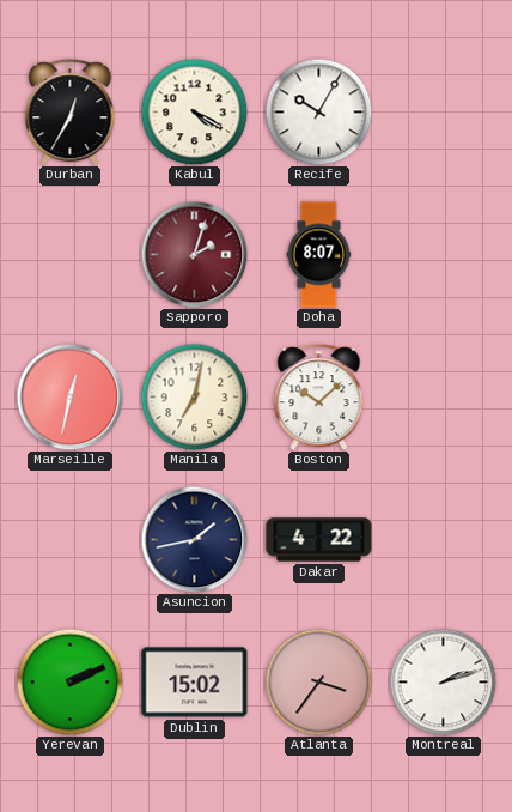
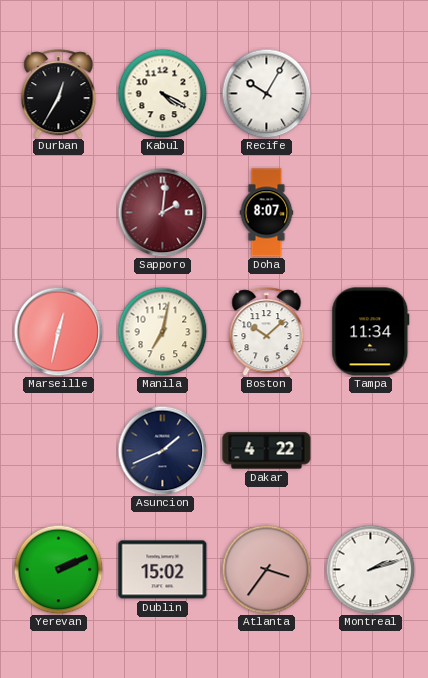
Sapporo: 2:03 -> 2:01 (162, 212)
Tampa: none -> 11:34 (371, 332)
Asuncion: 1:43 -> 1:41 (162, 450)
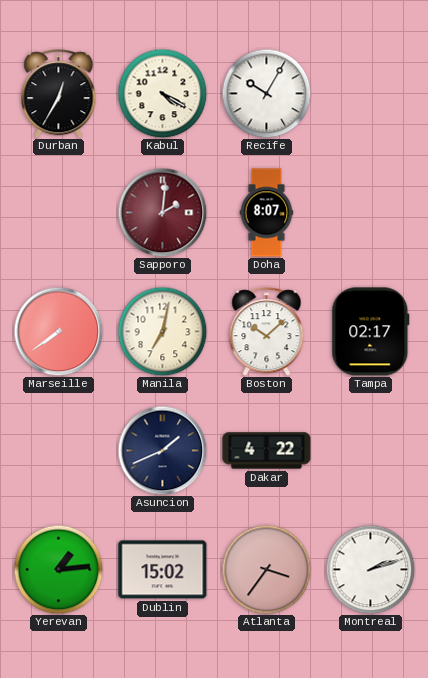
Marseille: 12:32 -> 7:39 (58, 331)
Tampa: 11:34 -> 02:17 (371, 332)
Yerevan: 2:11 -> 1:14 (58, 569)
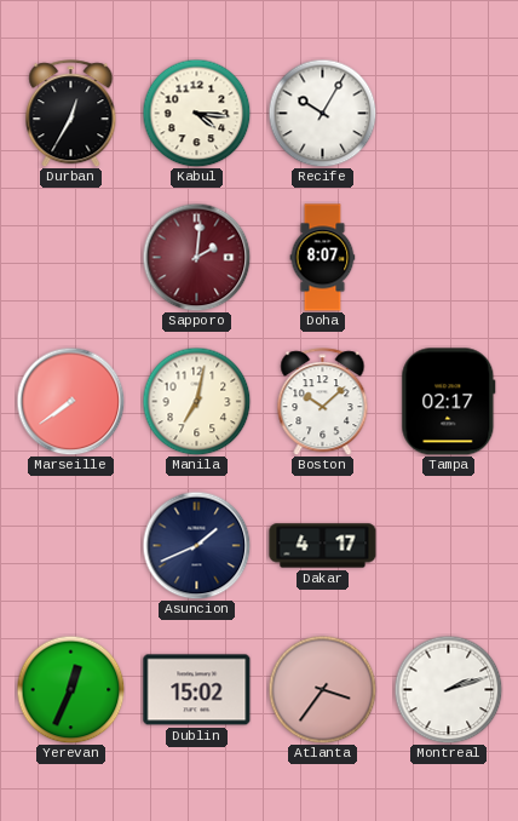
Kabul: 4:20 -> 4:16 (196, 113)
Dakar: 4:22 -> 4:17 (323, 546)
Yerevan: 1:14 -> 12:34 (70, 689)
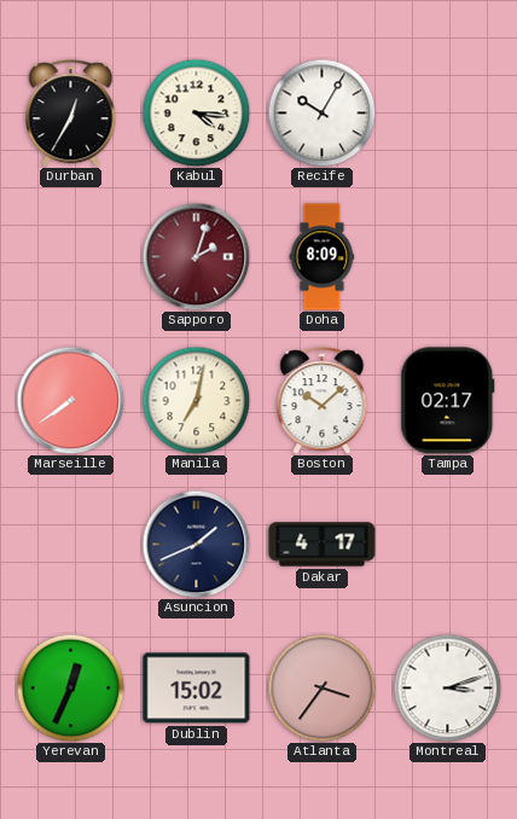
Sapporo: 2:01 -> 2:03 (196, 256)
Doha: 8:07 -> 8:09 (323, 257)
Montreal: 2:12 -> 3:12 (447, 687)
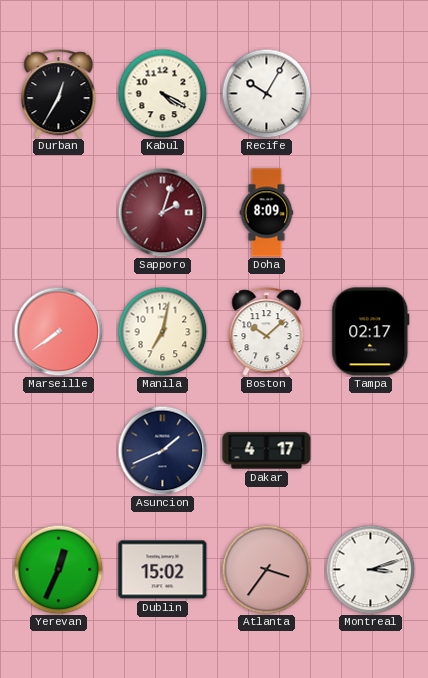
Kabul: 4:16 -> 4:20 (162, 93)
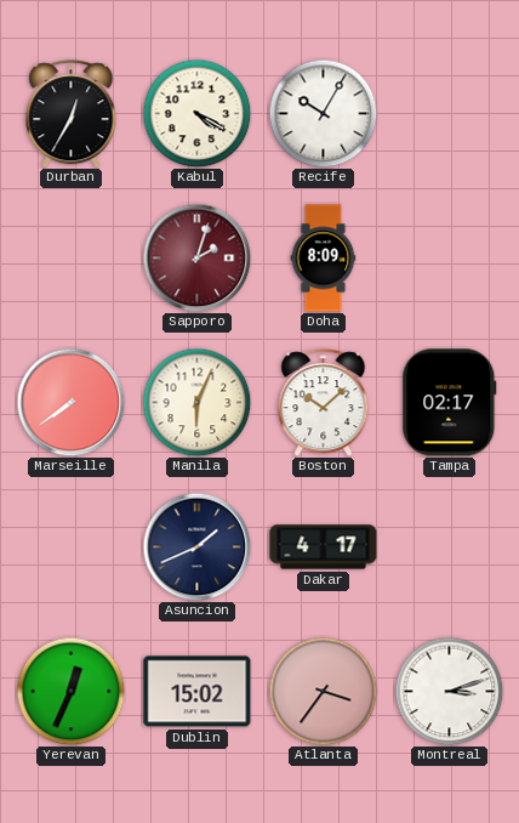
Manila: 7:02 -> 6:04 (196, 402)
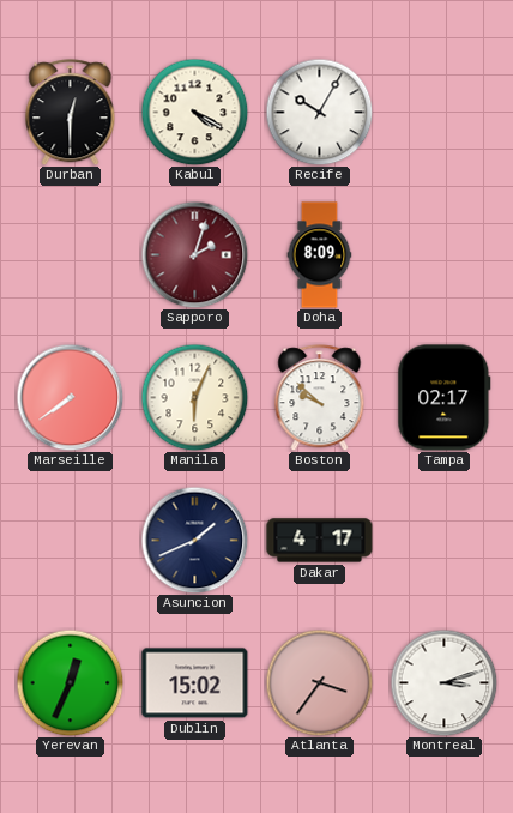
Durban: 12:35 -> 12:30 (71, 113)
Boston: 10:08 -> 9:52 (320, 398)
